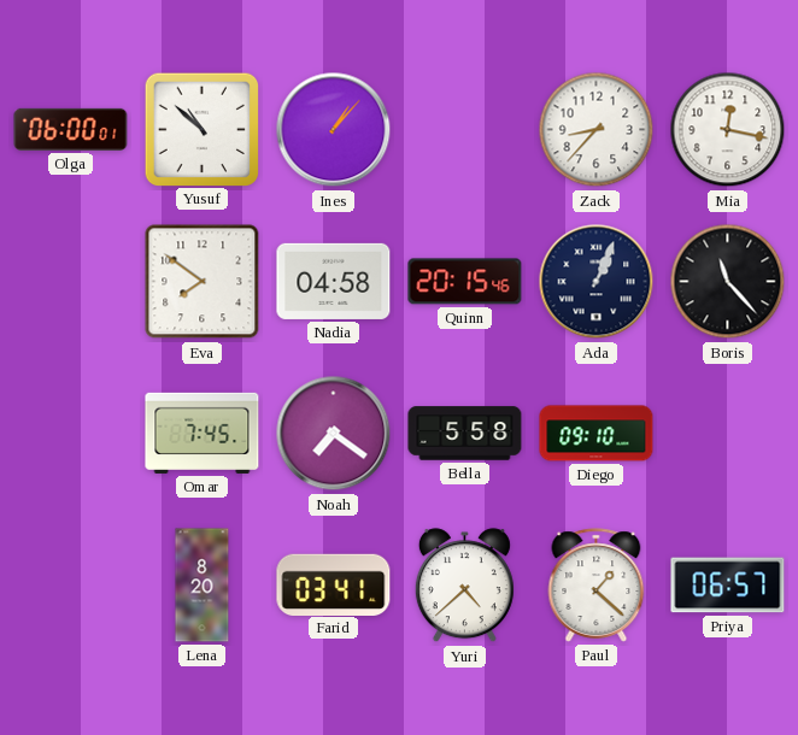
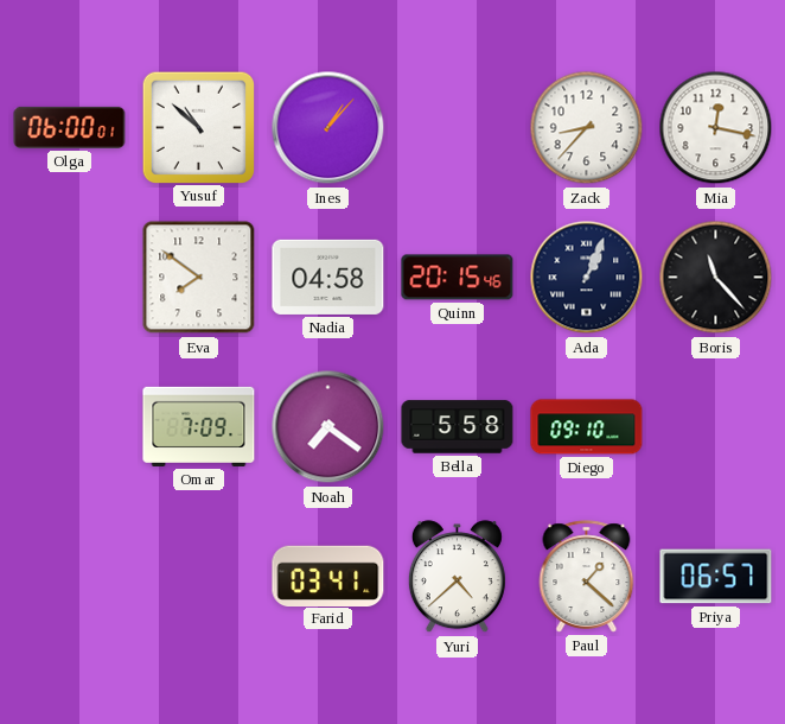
Omar: 7:45 -> 7:09 (199, 426)
Lena: 8:20 -> none (203, 586)
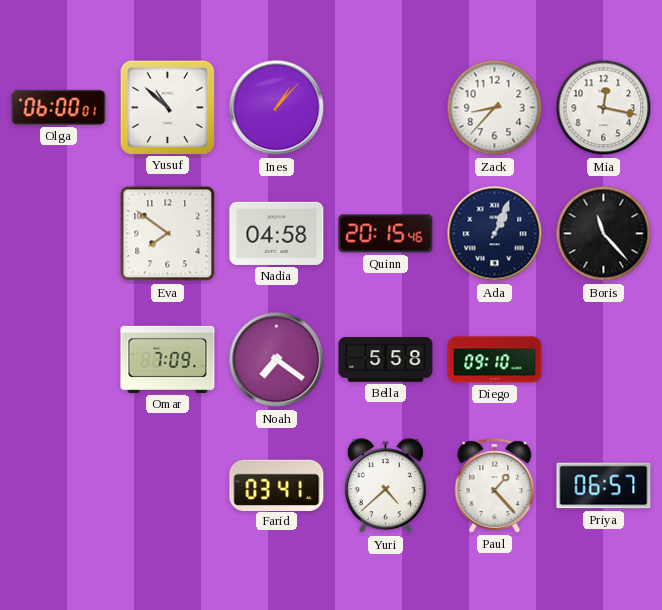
Paul: 1:22 -> 1:23 (495, 486)
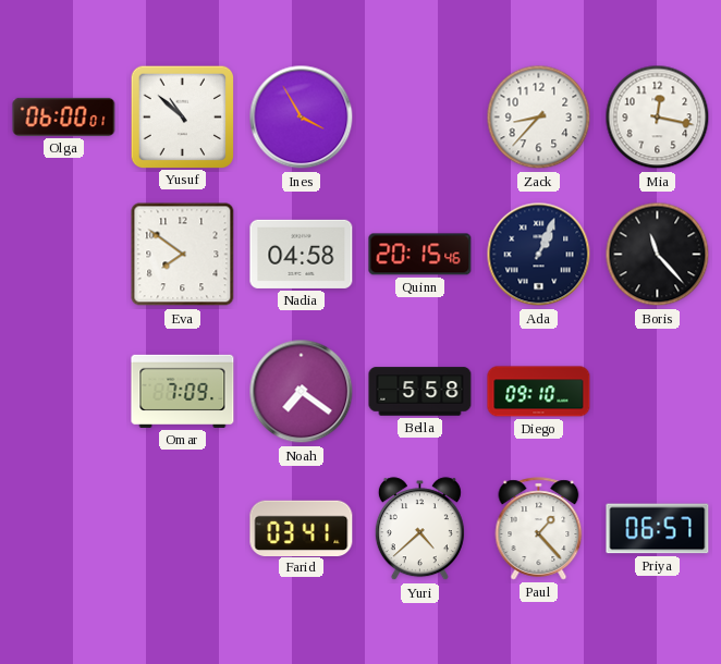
Ines: 1:07 -> 3:55 (302, 118)
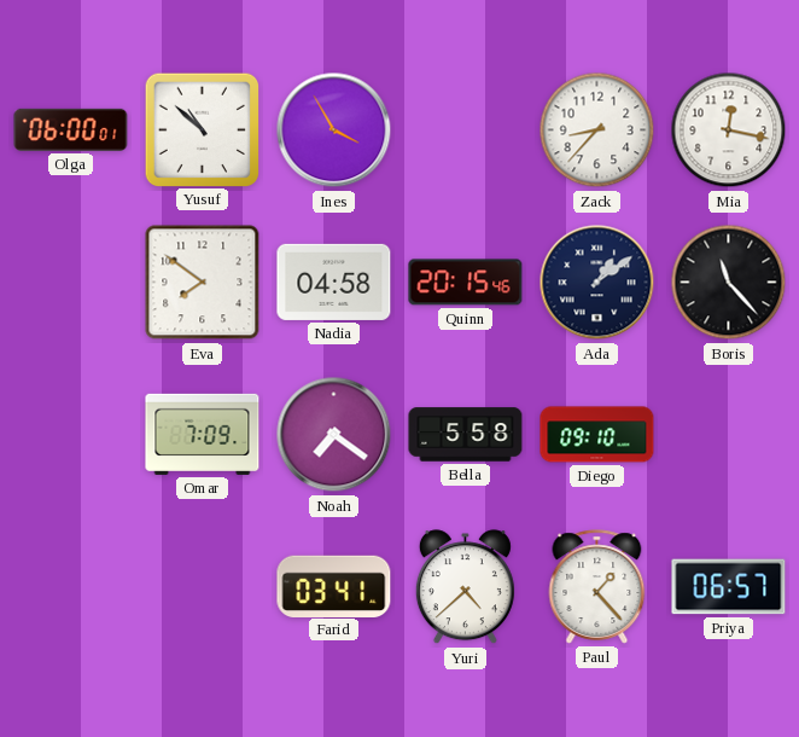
Ada: 1:04 -> 1:09 (597, 283)
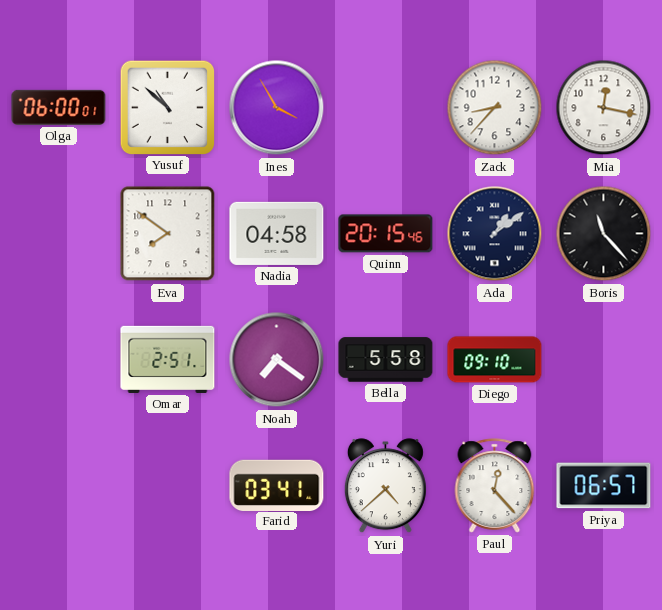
Omar: 7:09 -> 2:51 (168, 359)
Paul: 1:23 -> 12:23 (495, 486)
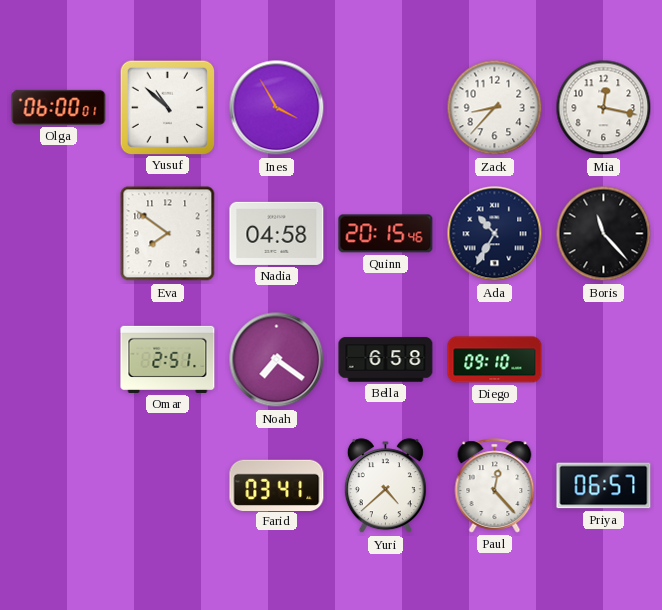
Ada: 1:09 -> 10:35 (495, 234)
Bella: 5:58 -> 6:58 (386, 360)
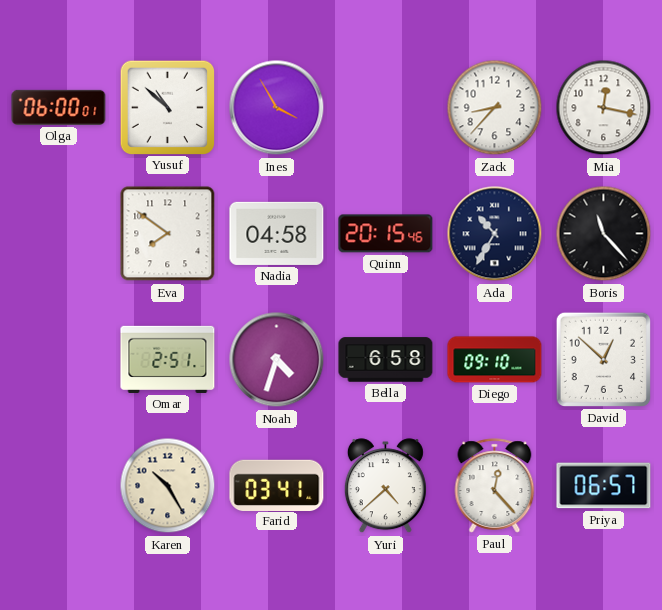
Noah: 7:21 -> 4:33 (277, 360)
David: none -> 12:52 (603, 359)
Karen: none -> 10:25 (168, 486)
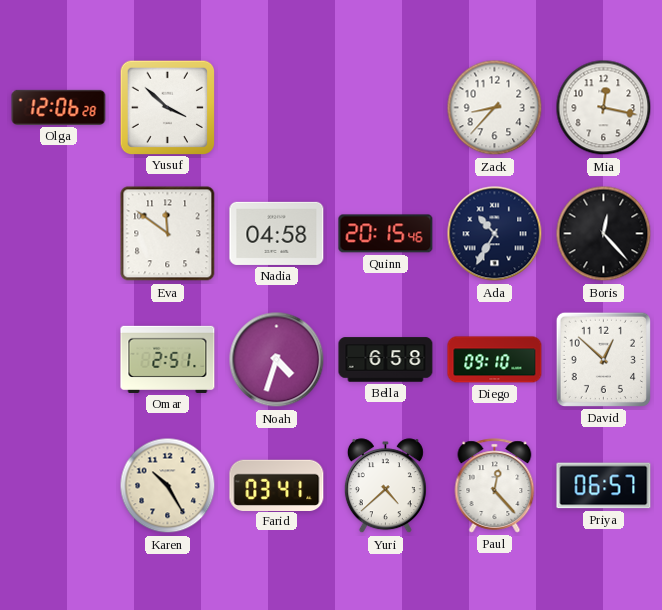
Olga: 06:00 -> 12:06 (59, 107)
Yusuf: 10:52 -> 3:52 (167, 107)
Ines: 3:55 -> none (277, 108)
Eva: 7:51 -> 11:51 (168, 234)
Boris: 11:23 -> 12:23 (604, 234)
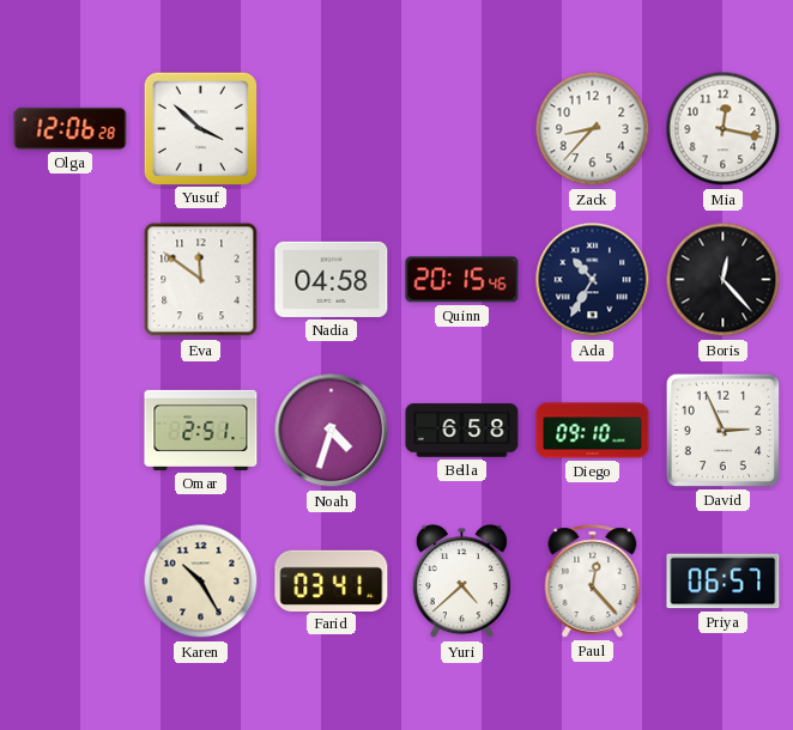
David: 12:52 -> 2:56 (722, 430)
